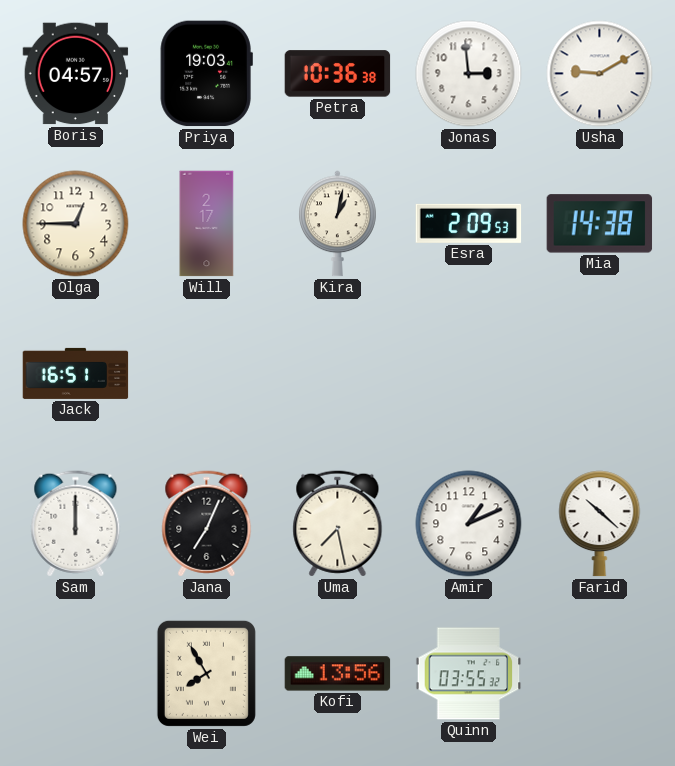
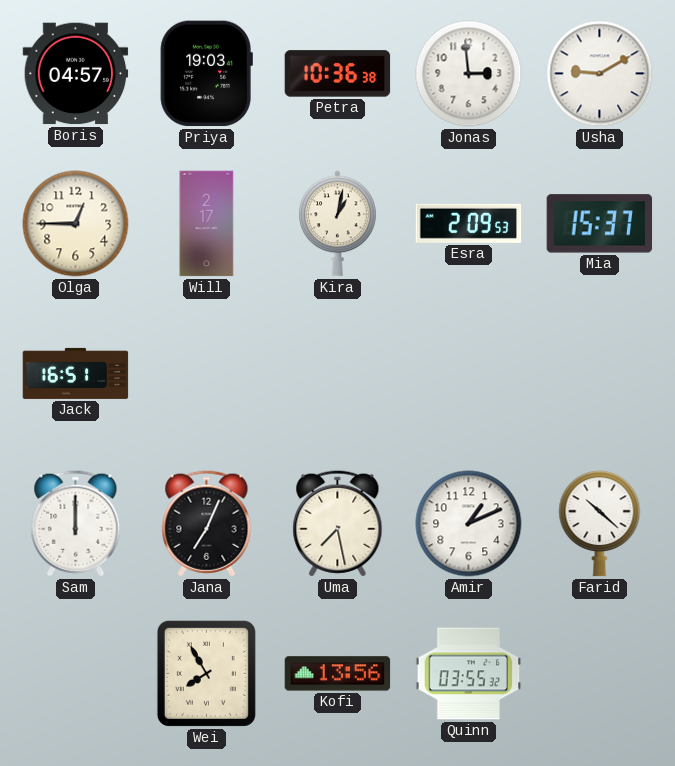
Mia: 14:38 -> 15:37 (600, 224)
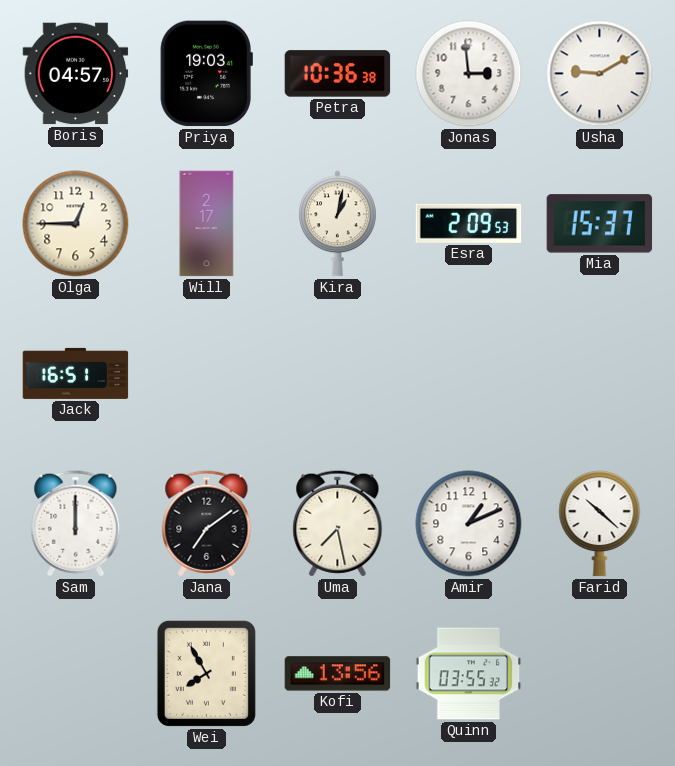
Jana: 7:04 -> 7:09 (207, 524)
